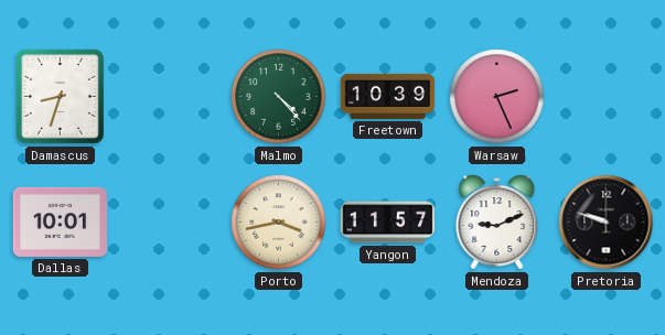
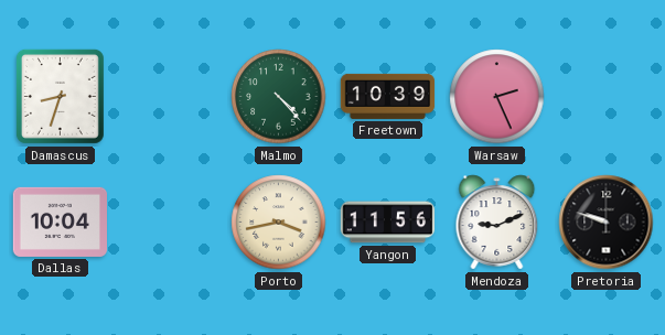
Dallas: 10:01 -> 10:04 (60, 221)
Yangon: 11:57 -> 11:56 (388, 223)
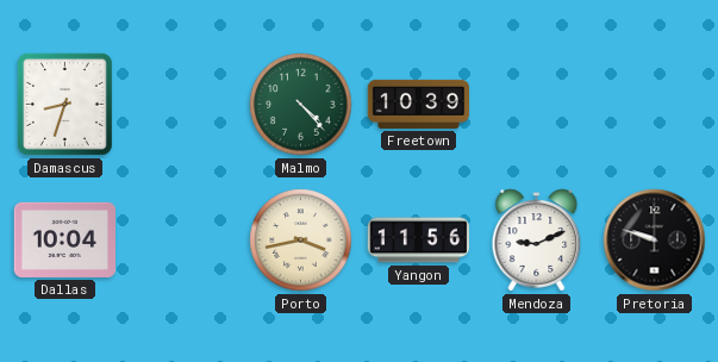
Warsaw: 2:26 -> none (497, 97)
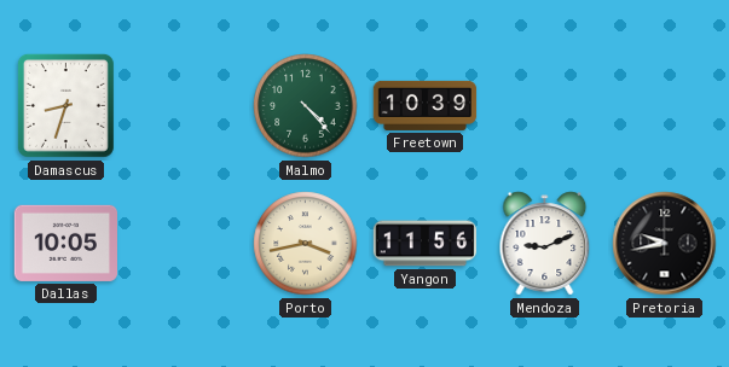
Dallas: 10:04 -> 10:05 (65, 243)
Pretoria: 9:48 -> 9:43 (665, 244)
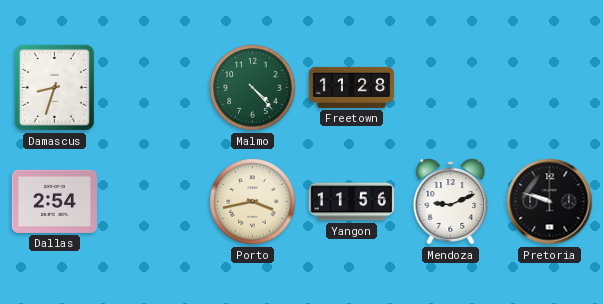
Freetown: 10:39 -> 11:28 (352, 87)
Dallas: 10:05 -> 2:54 (54, 201)
Pretoria: 9:43 -> 9:48 (550, 202)
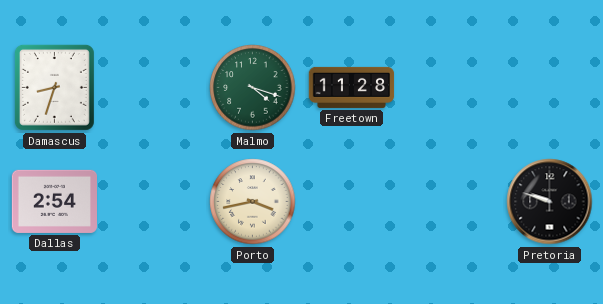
Malmo: 4:23 -> 4:18 (253, 88)
Yangon: 11:56 -> none (352, 202)
Mendoza: 9:11 -> none (451, 202)
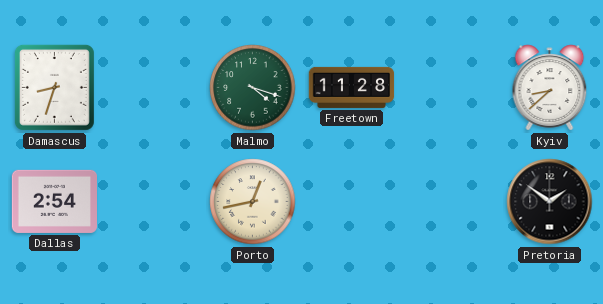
Kyiv: none -> 8:38 (550, 88)
Porto: 3:43 -> 12:43 (253, 202)
Pretoria: 9:48 -> 1:51 (550, 202)
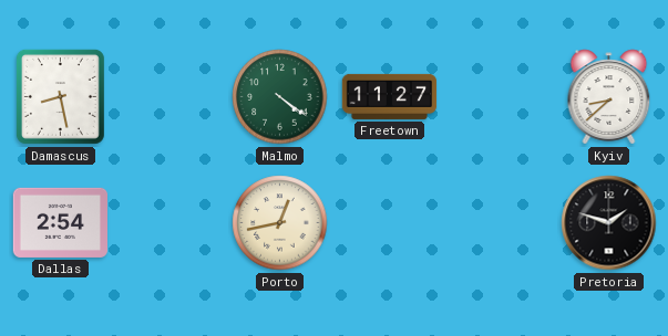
Damascus: 8:33 -> 8:28 (60, 96)
Malmo: 4:18 -> 4:21 (280, 97)
Freetown: 11:28 -> 11:27 (390, 96)
Pretoria: 1:51 -> 1:48 (609, 223)
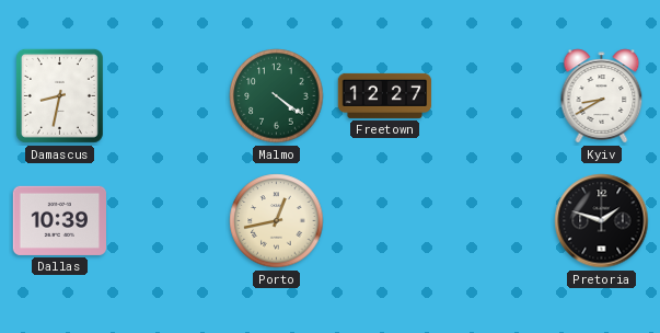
Damascus: 8:28 -> 8:32 (59, 95)
Freetown: 11:27 -> 12:27 (385, 95)
Kyiv: 8:38 -> 8:40 (602, 96)
Dallas: 2:54 -> 10:39 (59, 220)
